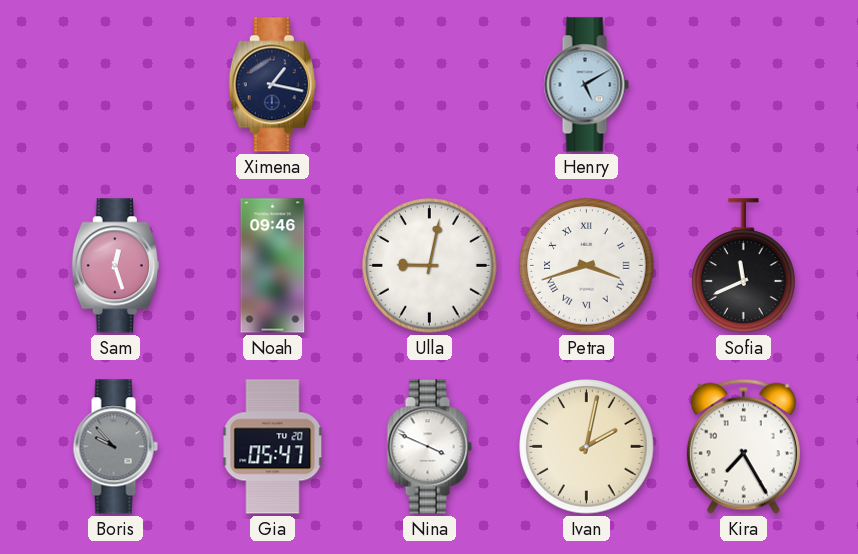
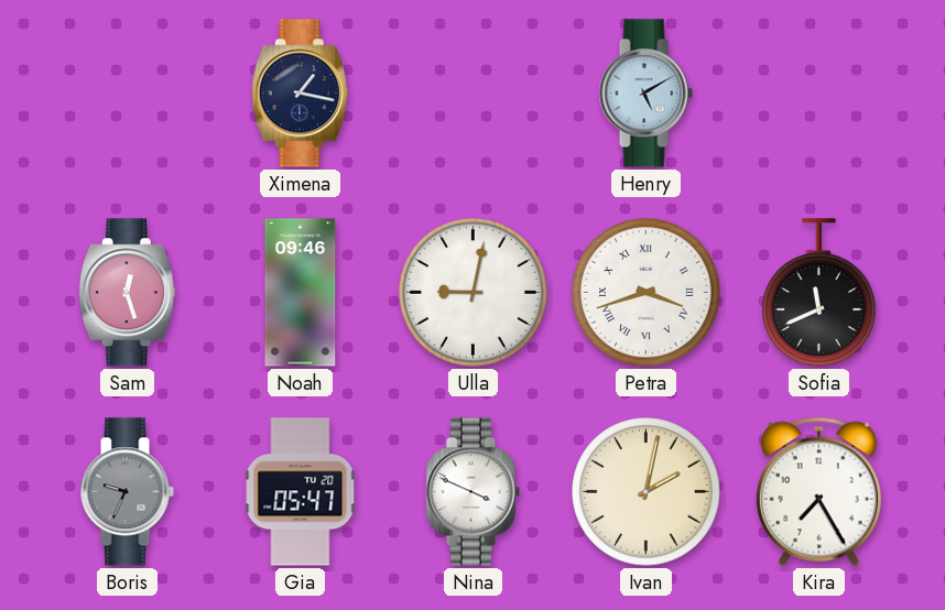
Boris: 9:53 -> 9:34 (127, 492)
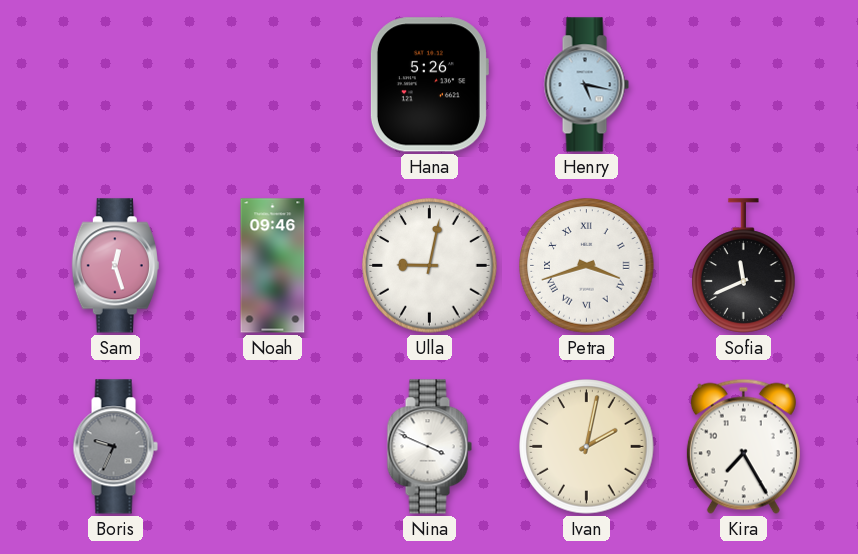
Ximena: 1:17 -> none (300, 94)
Hana: none -> 5:26 (429, 85)
Henry: 5:10 -> 5:17 (586, 85)
Gia: 05:47 -> none (301, 492)
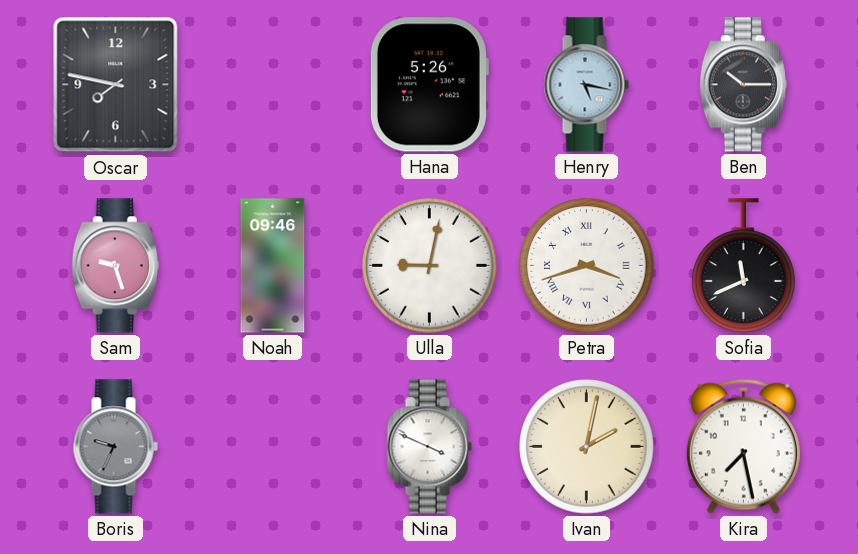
Oscar: none -> 7:47 (116, 85)
Ben: none -> 10:15 (743, 85)
Sam: 12:27 -> 9:27 (115, 266)
Kira: 7:25 -> 7:28 (743, 446)
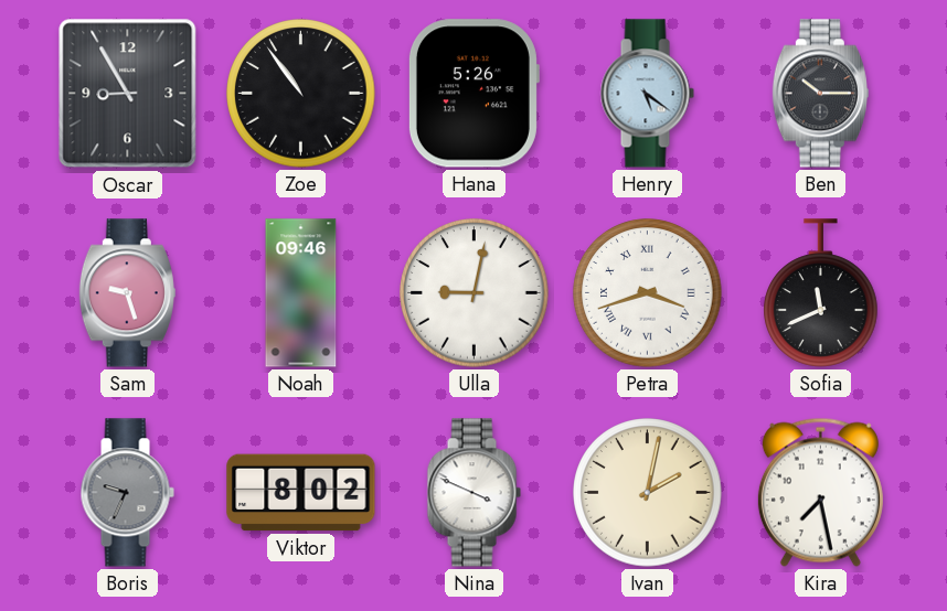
Oscar: 7:47 -> 8:55 (128, 94)
Zoe: none -> 10:54 (301, 94)
Henry: 5:17 -> 5:21 (647, 94)
Viktor: none -> 8:02 (301, 493)
